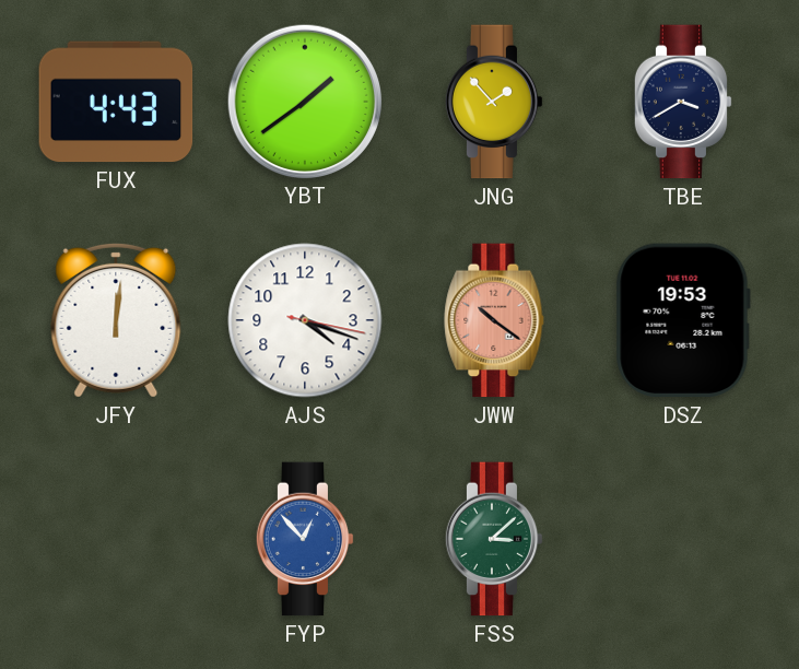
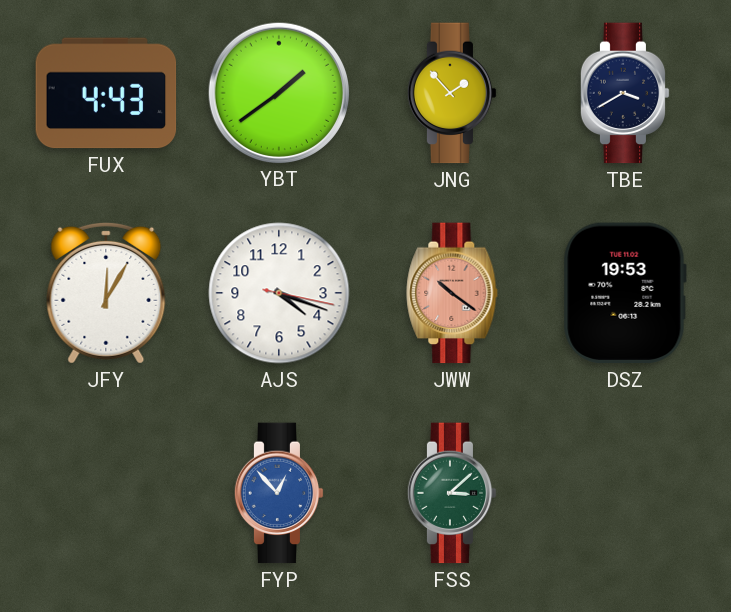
JFY: 12:01 -> 12:05 (106, 293)
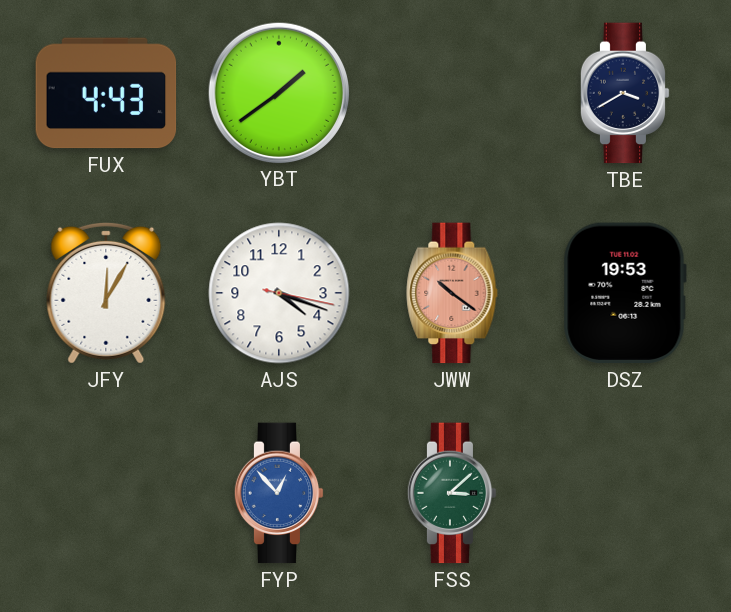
JNG: 1:53 -> none (452, 93)
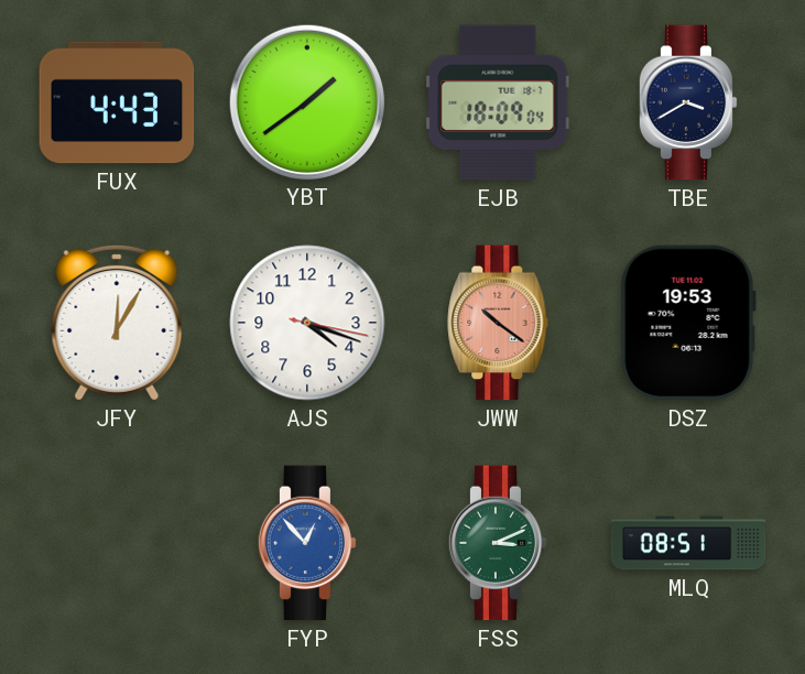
EJB: none -> 18:09 (498, 102)
FSS: 3:08 -> 3:11 (498, 543)
MLQ: none -> 08:51 (688, 543)
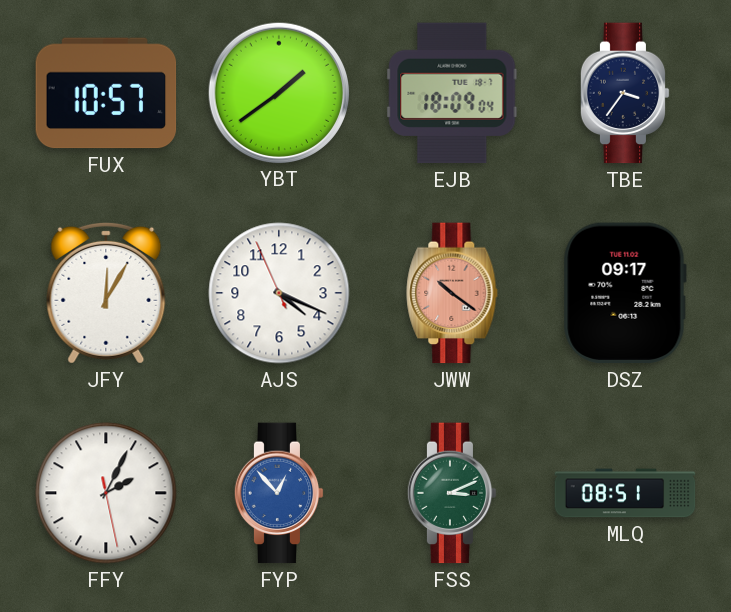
FUX: 4:43 -> 10:57 (106, 93)
TBE: 3:40 -> 3:36 (625, 93)
AJS: 4:18:17 -> 4:18:56 (279, 293)
DSZ: 19:53 -> 09:17 (625, 293)
FFY: none -> 2:04 (106, 493)
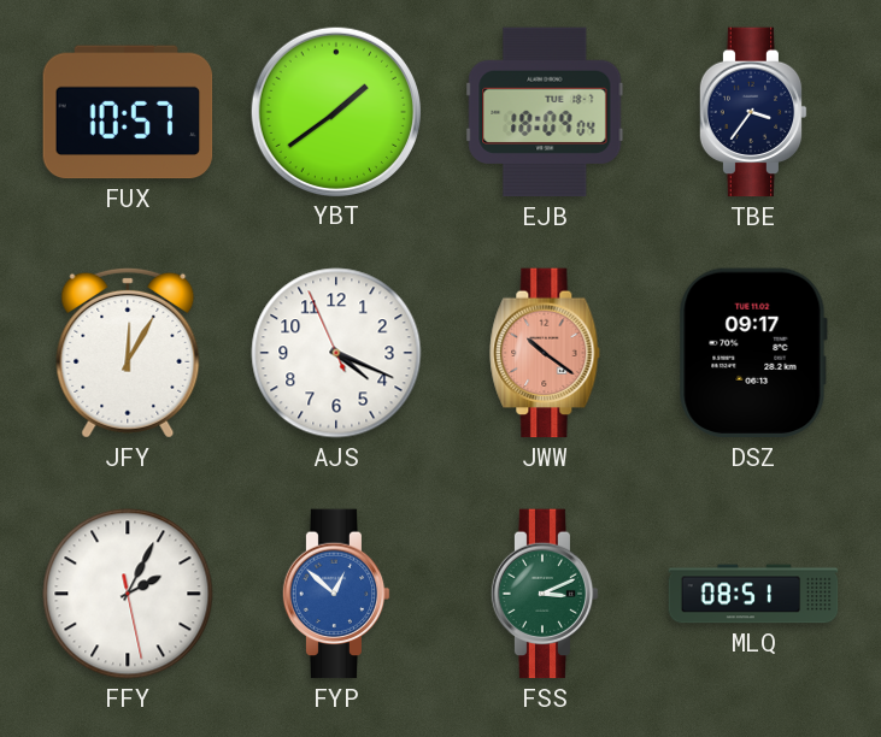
FYP: 12:53 -> 12:52 (336, 594)
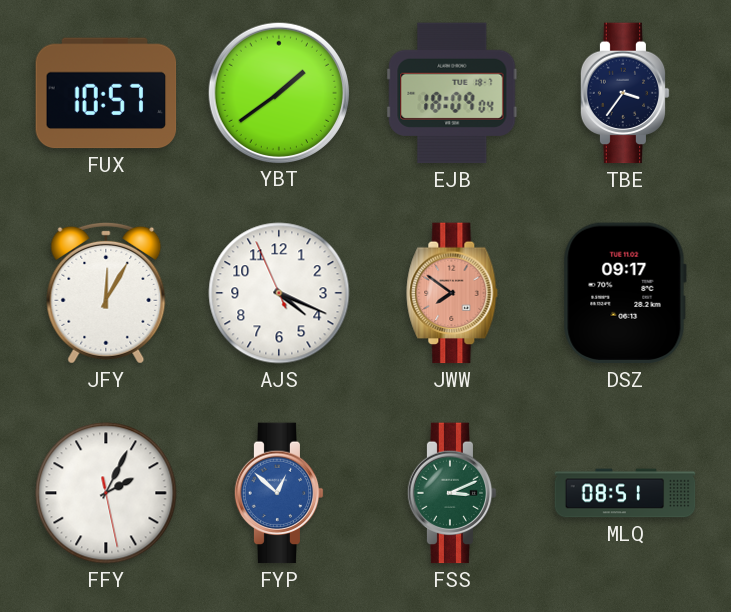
JWW: 10:21 -> 7:51 (452, 293)
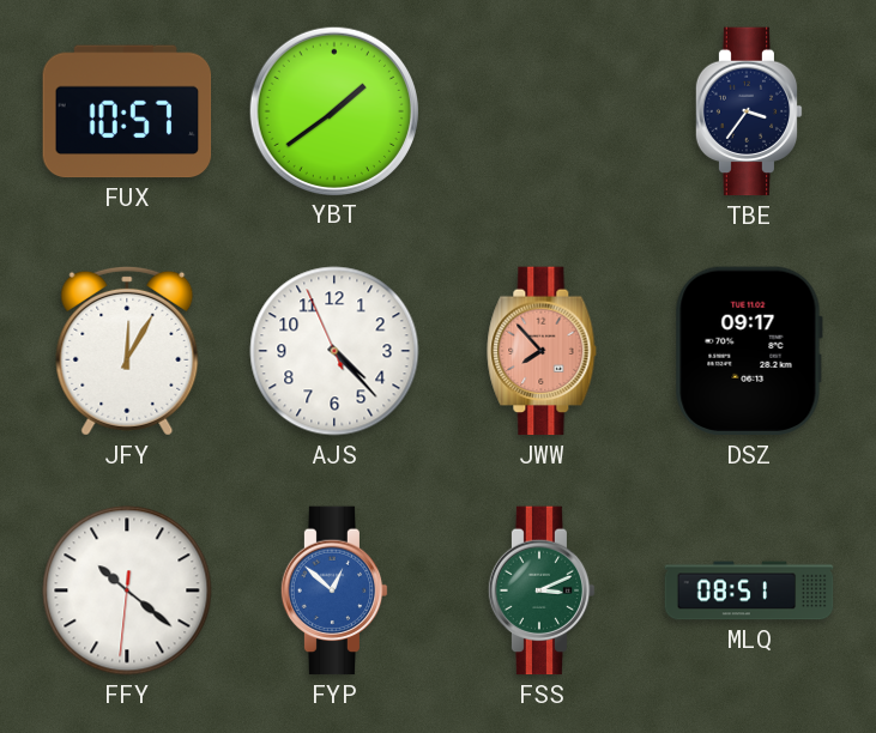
EJB: 18:09 -> none (452, 93)
AJS: 4:18 -> 4:22 (334, 351)
JWW: 7:51 -> 7:53 (542, 351)
FFY: 2:04 -> 10:21 (127, 590)
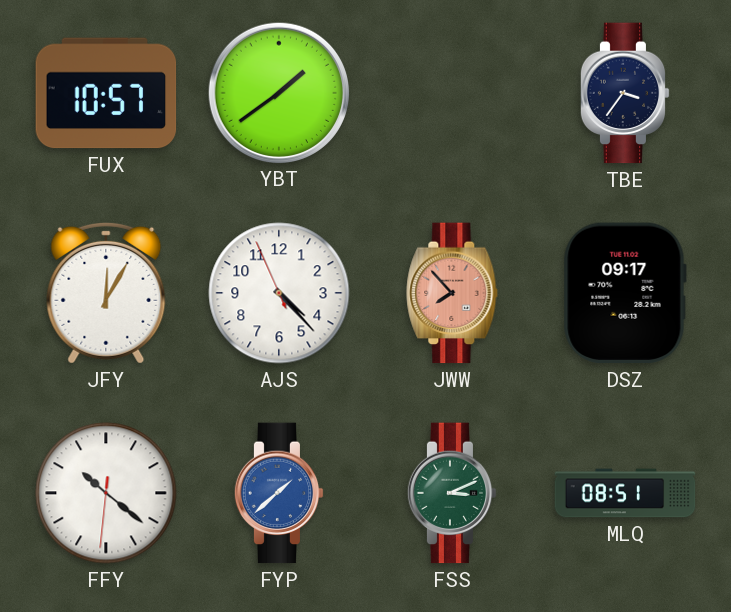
FYP: 12:52 -> 1:38 (279, 493)
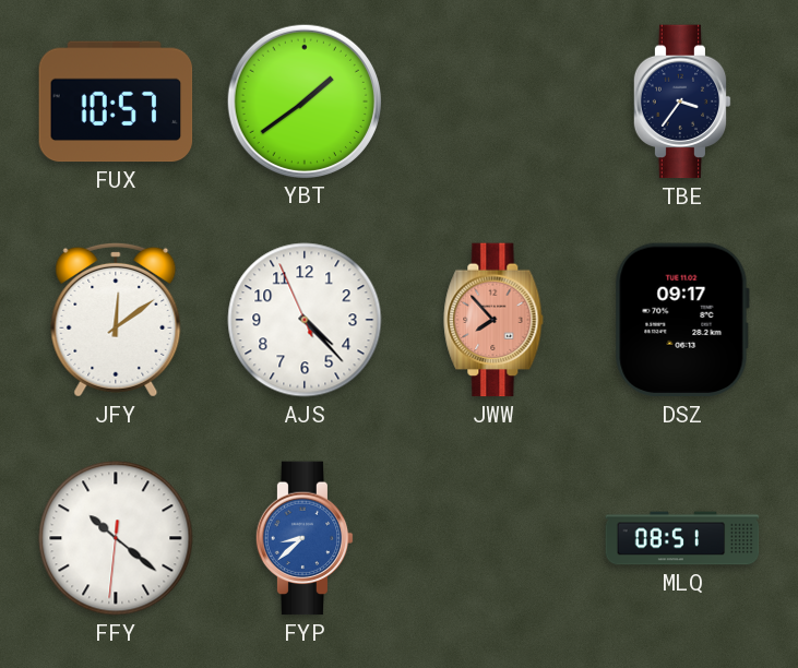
JFY: 12:05 -> 12:09 (116, 320)
FYP: 1:38 -> 8:38 (305, 538)
FSS: 3:11 -> none (452, 493)
